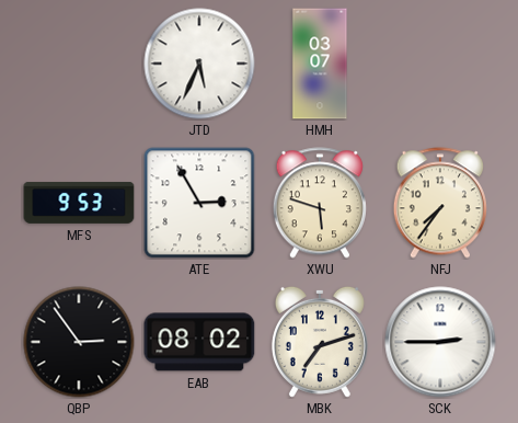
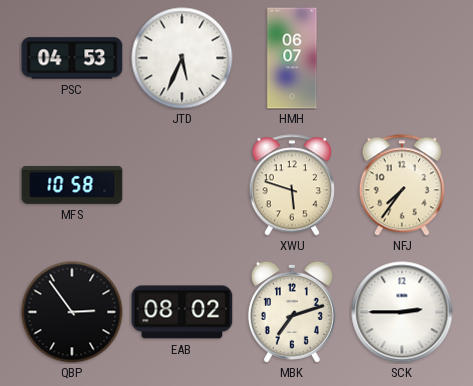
PSC: none -> 04:53 (72, 58)
HMH: 03:07 -> 06:07 (292, 58)
MFS: 9:53 -> 10:58 (72, 185)
ATE: 2:55 -> none (199, 203)
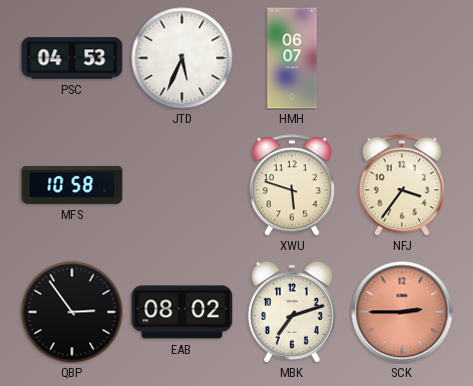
NFJ: 7:36 -> 3:36 (402, 185)
SCK dial: white -> salmon (402, 312)
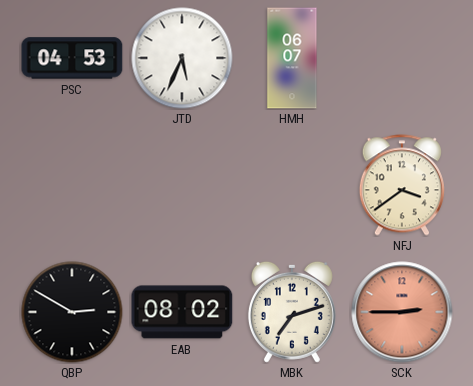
MFS: 10:58 -> none (72, 185)
XWU: 5:48 -> none (292, 185)
NFJ: 3:36 -> 3:39 (402, 185)
QBP: 2:54 -> 2:50 (72, 312)
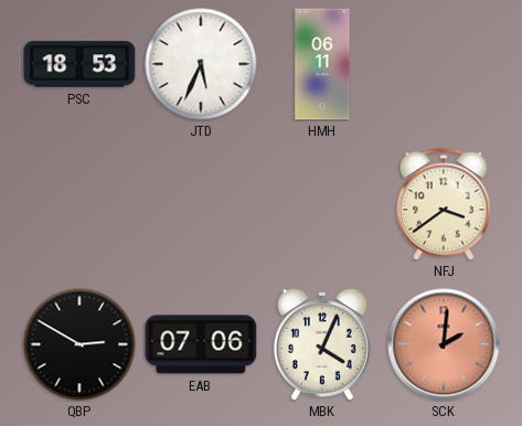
PSC: 04:53 -> 18:53 (79, 64)
HMH: 06:07 -> 06:11 (322, 64)
EAB: 08:02 -> 07:06 (201, 344)
MBK: 7:12 -> 4:04 (322, 344)
SCK: 2:45 -> 2:01 (444, 344)
